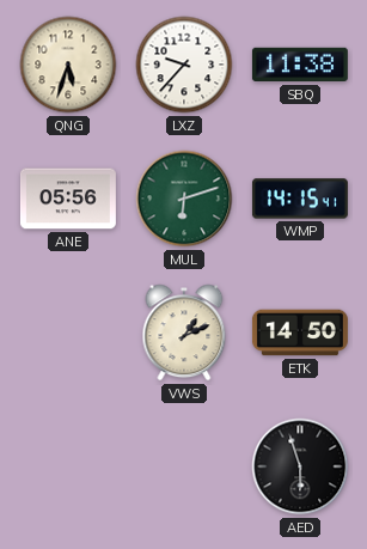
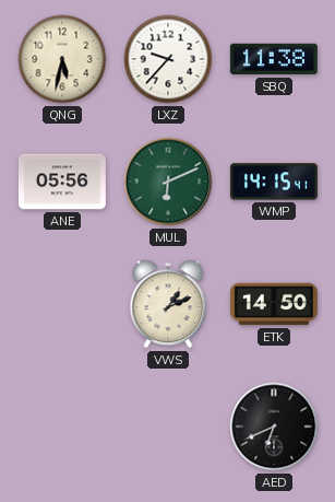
QNG: 5:33 -> 5:32 (62, 59)
MUL: 6:12 -> 6:11 (168, 182)
AED: 5:57 -> 6:41 (274, 427)
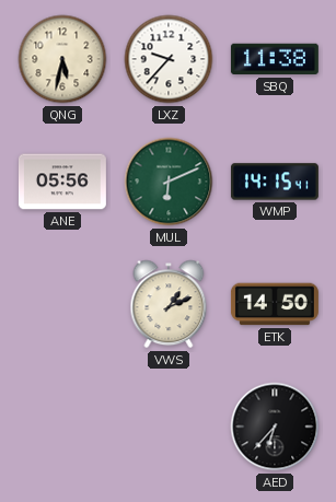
AED: 6:41 -> 6:37 (275, 427)
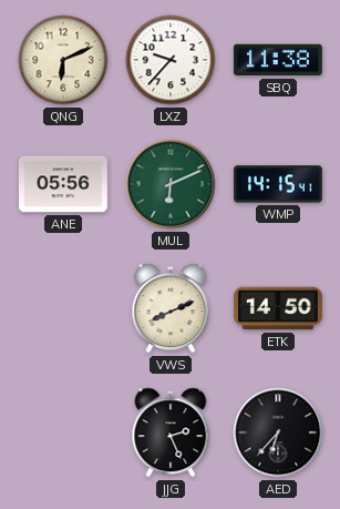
QNG: 5:32 -> 6:11 (63, 60)
VWS: 1:11 -> 8:11 (171, 308)
JJG: none -> 2:26 (171, 432)
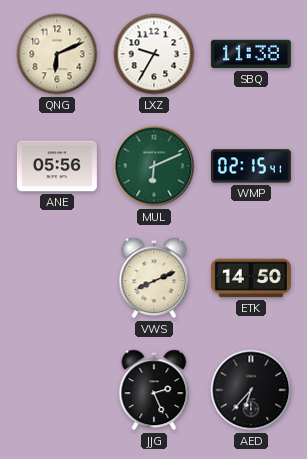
LXZ: 9:37 -> 9:35 (154, 54)
WMP: 14:15 -> 02:15 (251, 166)
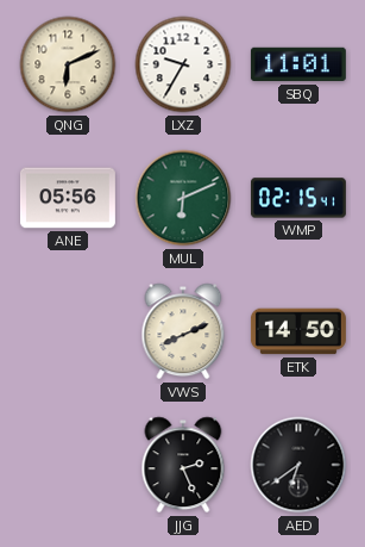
SBQ: 11:38 -> 11:01 (298, 64)
AED: 6:37 -> 6:39 (298, 465)
